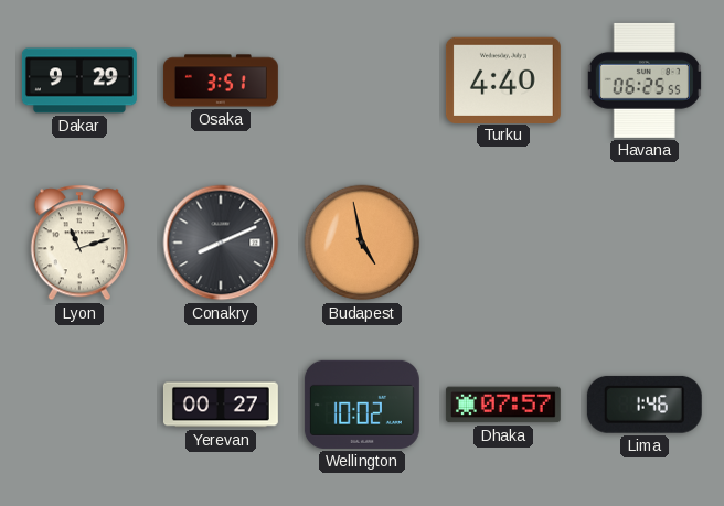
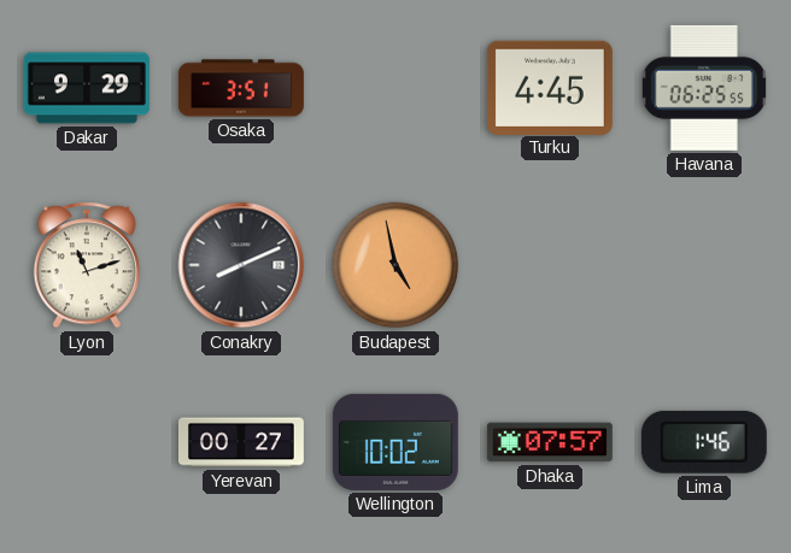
Turku: 4:40 -> 4:45 (550, 87)
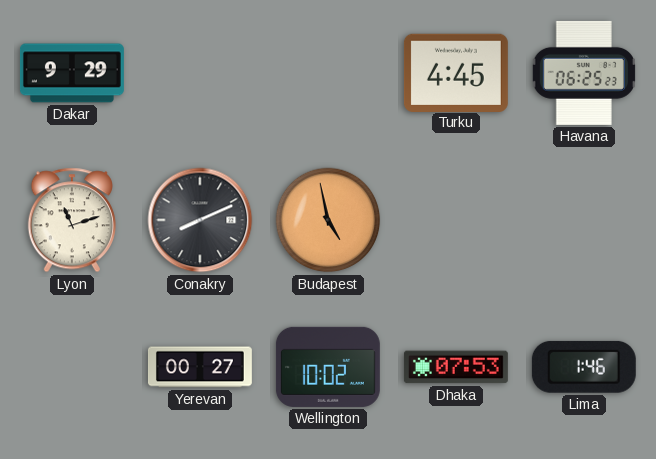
Osaka: 3:51 -> none (241, 88)
Havana: 06:25:55 -> 06:25:23 (584, 73)
Dhaka: 07:57 -> 07:53 (456, 367)
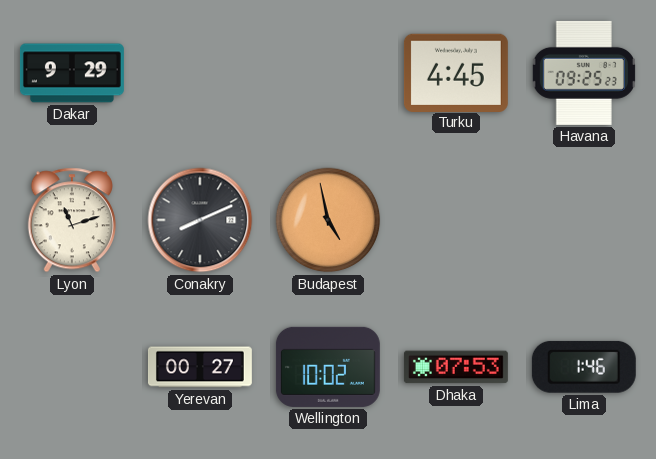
Havana: 06:25 -> 09:25 (584, 73)
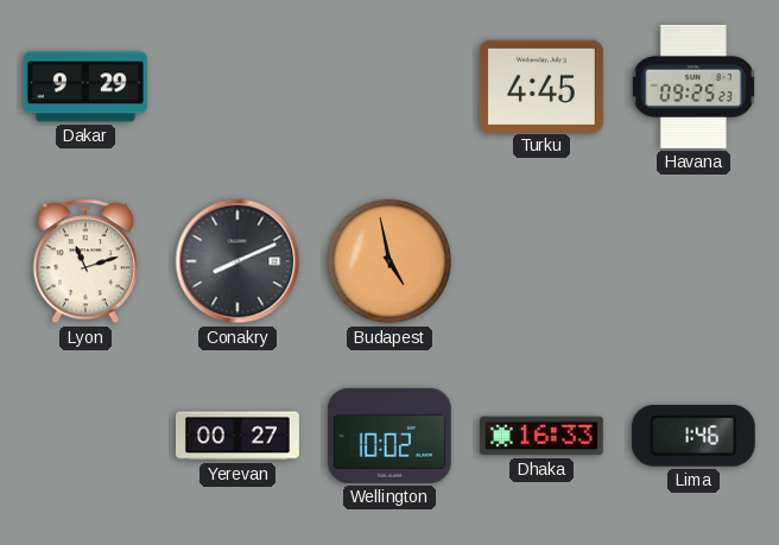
Dhaka: 07:53 -> 16:33 (541, 436)
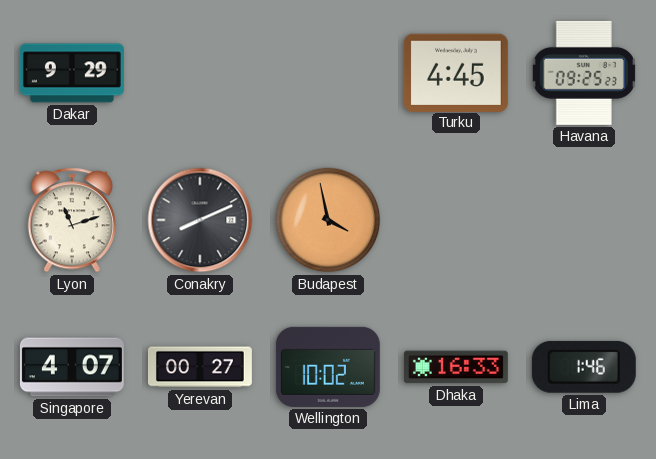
Budapest: 4:58 -> 3:58 (328, 220)
Singapore: none -> 4:07 (72, 367)
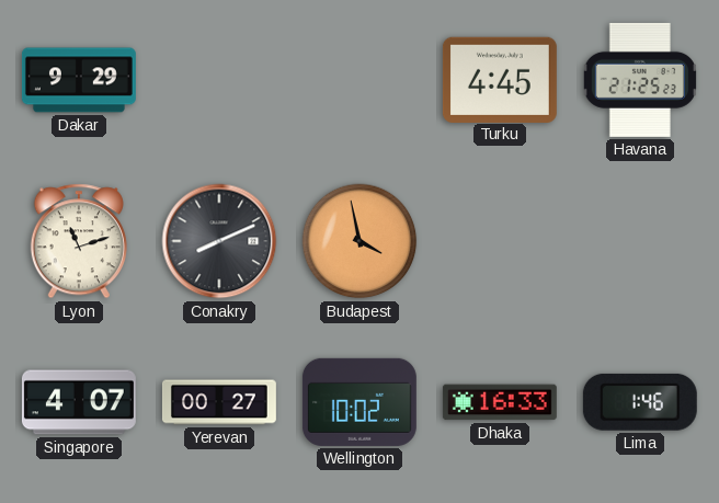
Havana: 09:25 -> 21:25 (640, 80)
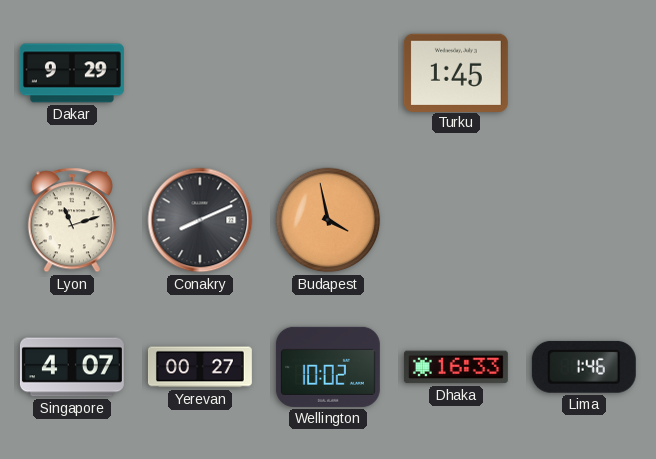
Turku: 4:45 -> 1:45 (456, 72)
Havana: 21:25 -> none (640, 80)
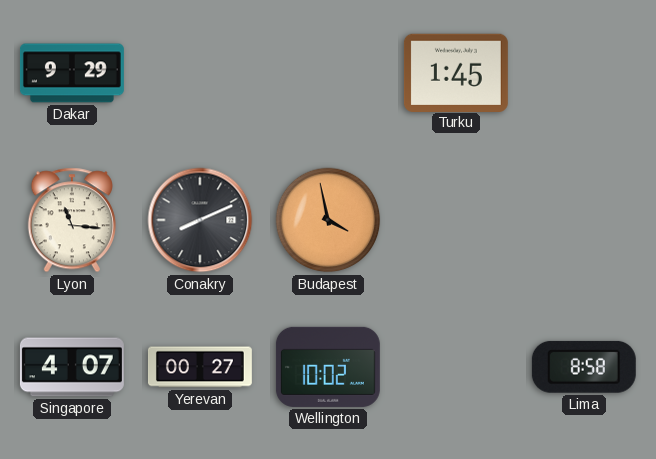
Lyon: 11:12 -> 11:16 (72, 220)
Dhaka: 16:33 -> none (456, 367)
Lima: 1:46 -> 8:58 (584, 367)
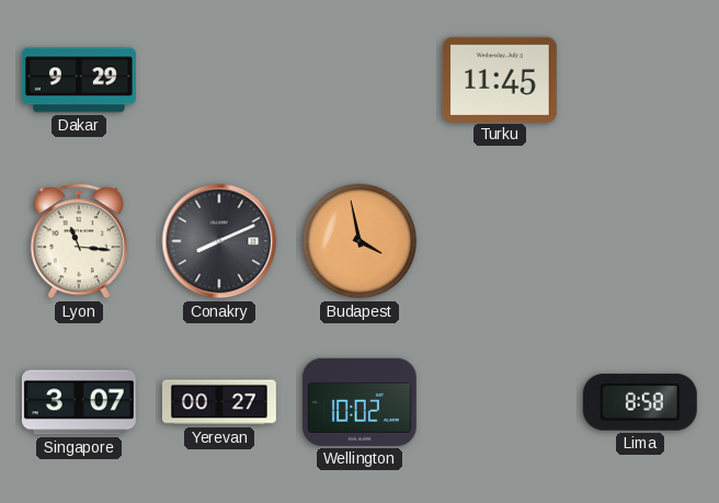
Turku: 1:45 -> 11:45 (500, 79)
Singapore: 4:07 -> 3:07 (79, 402)
